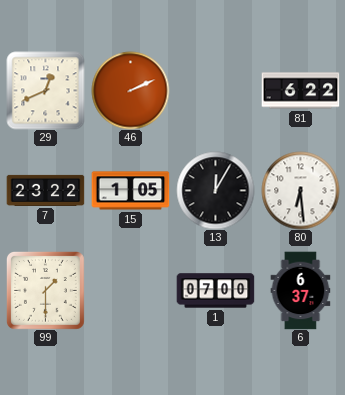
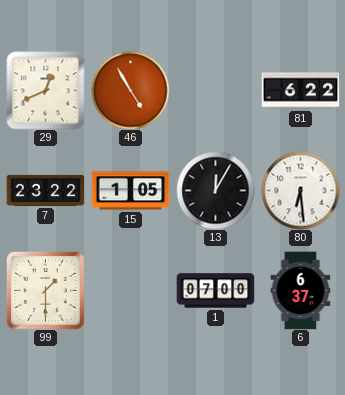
46: 2:11 -> 4:55 (130, 90)
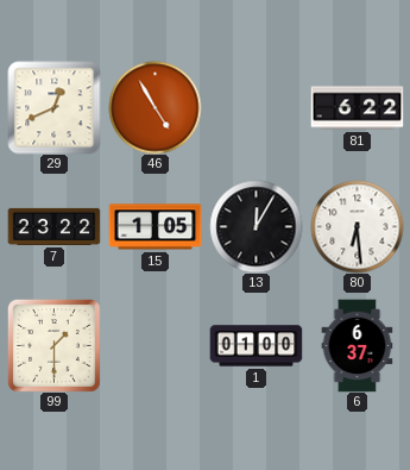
1: 07:00 -> 01:00 (256, 346)
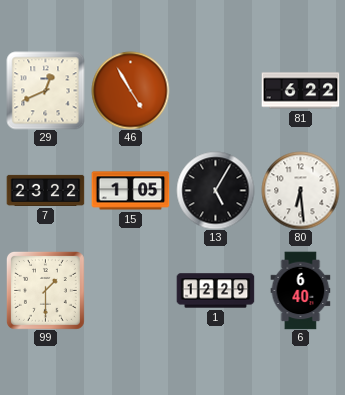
13: 12:05 -> 5:05 (215, 190)
1: 01:00 -> 12:29 (215, 291)
6: 6:37 -> 6:40 (301, 290)
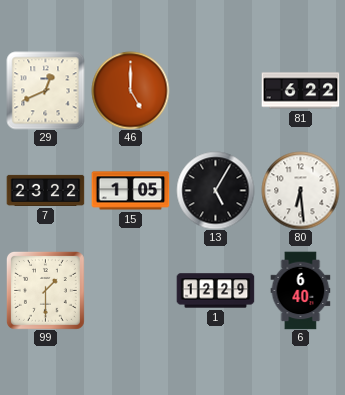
46: 4:55 -> 5:00 (130, 90)
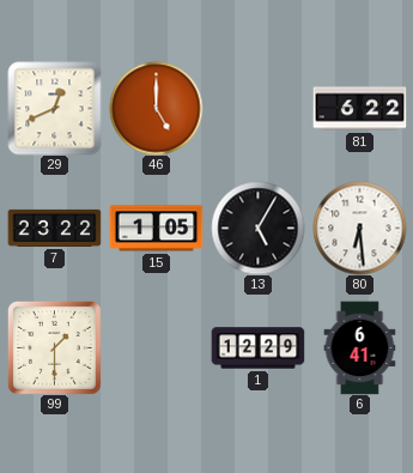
6: 6:40 -> 6:41 (360, 347)
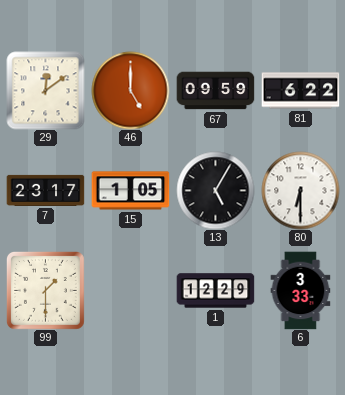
29: 12:41 -> 12:09 (45, 90)
67: none -> 09:59 (215, 91)
7: 23:22 -> 23:17 (45, 190)
80: 6:29 -> 6:30 (300, 190)
6: 6:41 -> 3:33 (301, 290)
